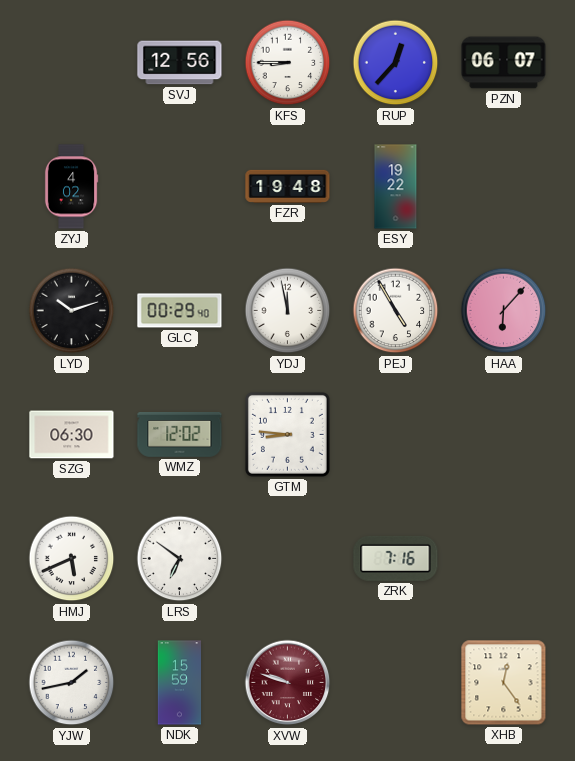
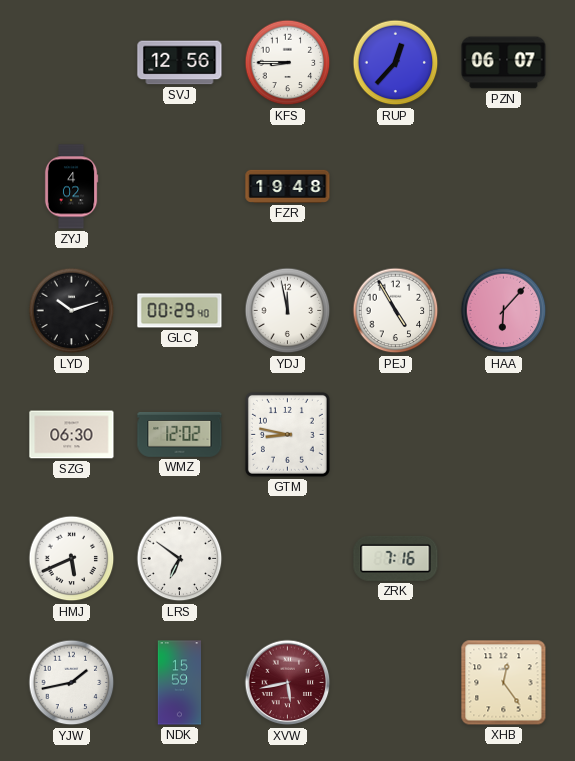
ESY: 19:22 -> none (396, 187)
GTM: 8:46 -> 8:47 (287, 434)
XVW: 9:48 -> 5:43 (288, 683)
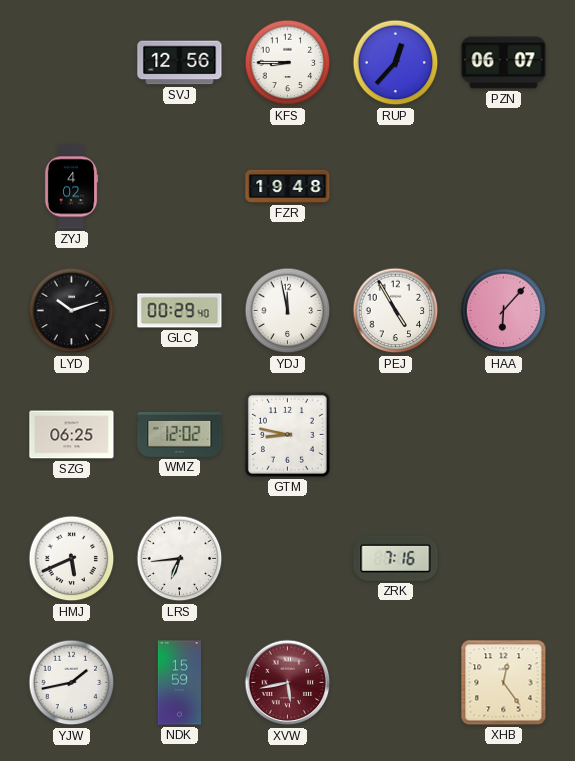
SZG: 06:30 -> 06:25 (72, 435)
LRS: 6:51 -> 6:44 (180, 559)
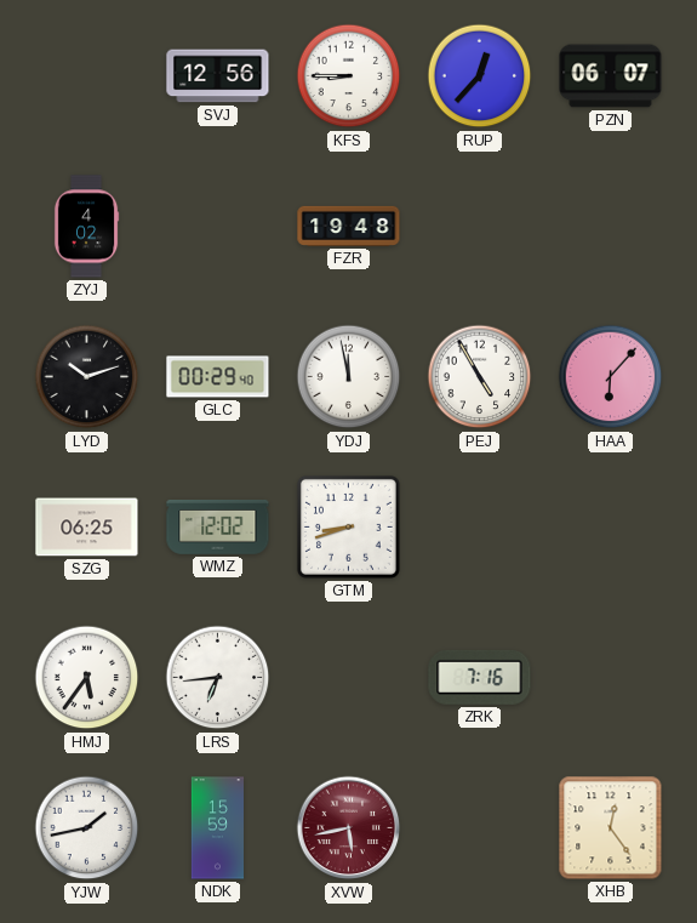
GTM: 8:47 -> 8:42 (348, 526)
HMJ: 5:41 -> 5:36 (87, 678)
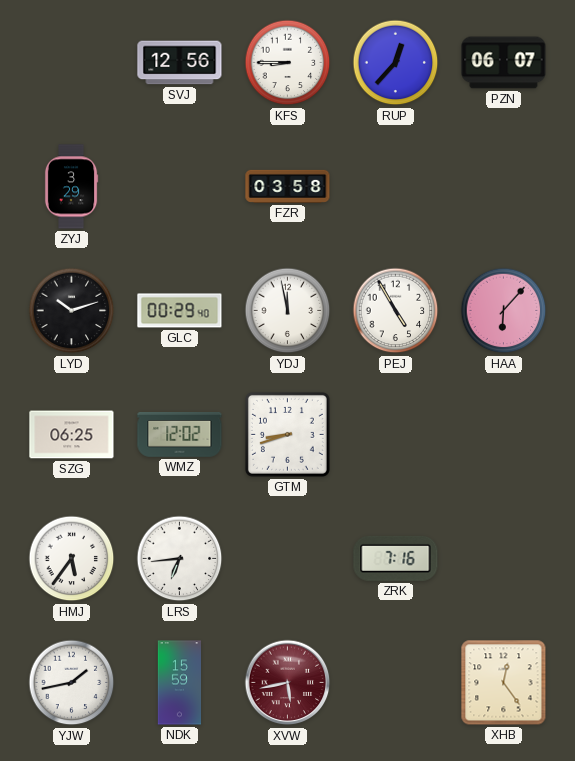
ZYJ: 4:02 -> 3:29 (71, 187)
FZR: 19:48 -> 03:58 (288, 186)
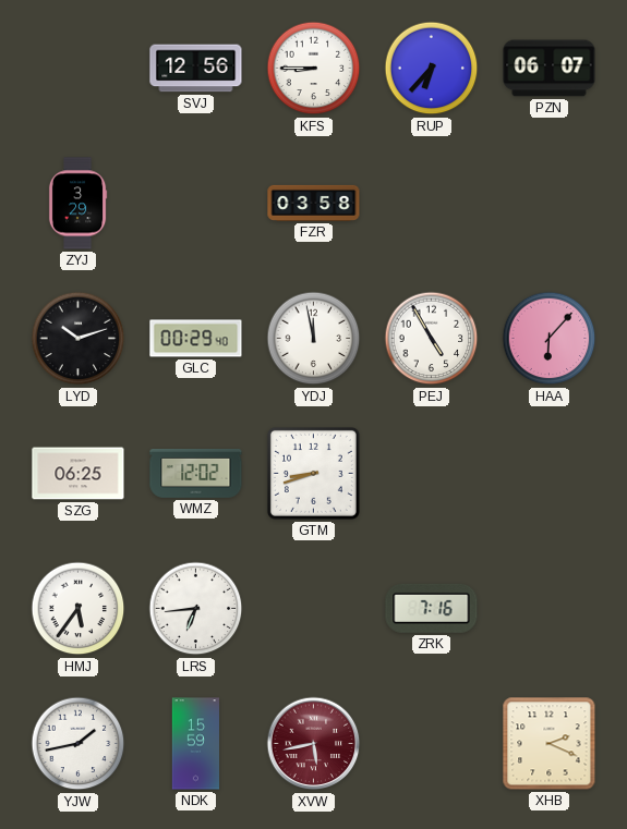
RUP: 12:37 -> 6:37 (432, 69)
XHB: 12:24 -> 2:19 (550, 744)
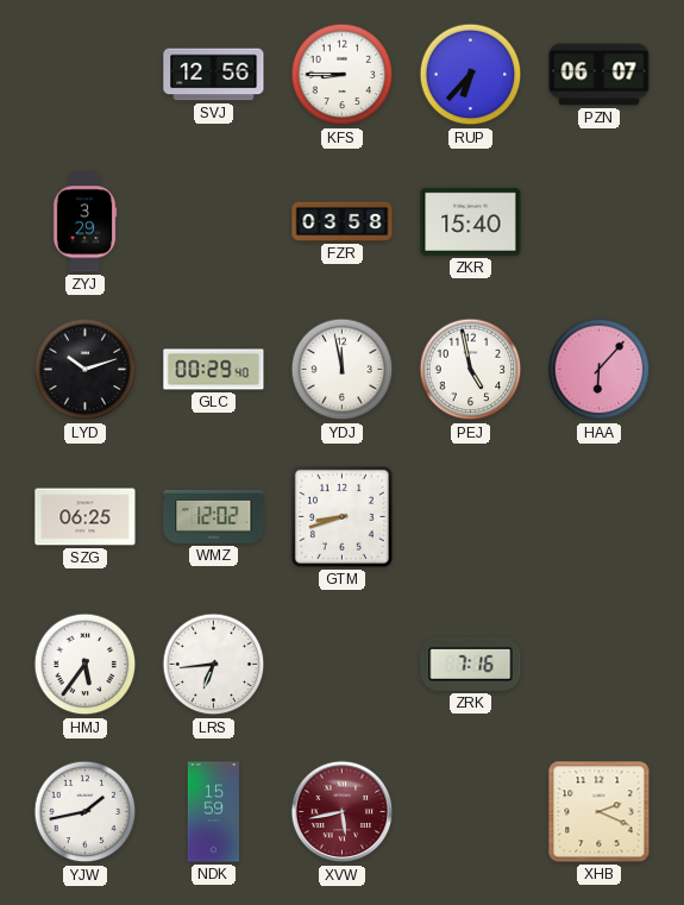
ZKR: none -> 15:40 (471, 221)
PEJ: 4:55 -> 4:58 (471, 370)
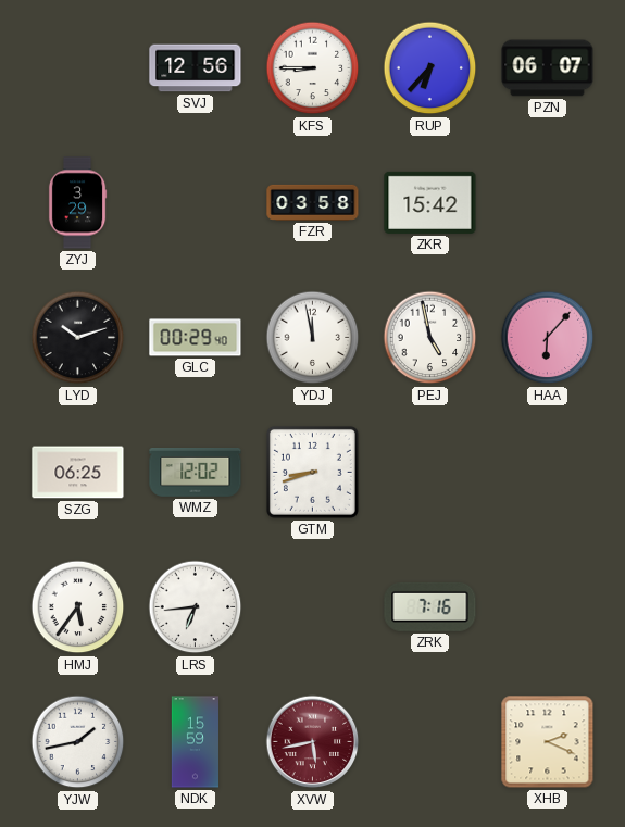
ZKR: 15:40 -> 15:42 (430, 202)
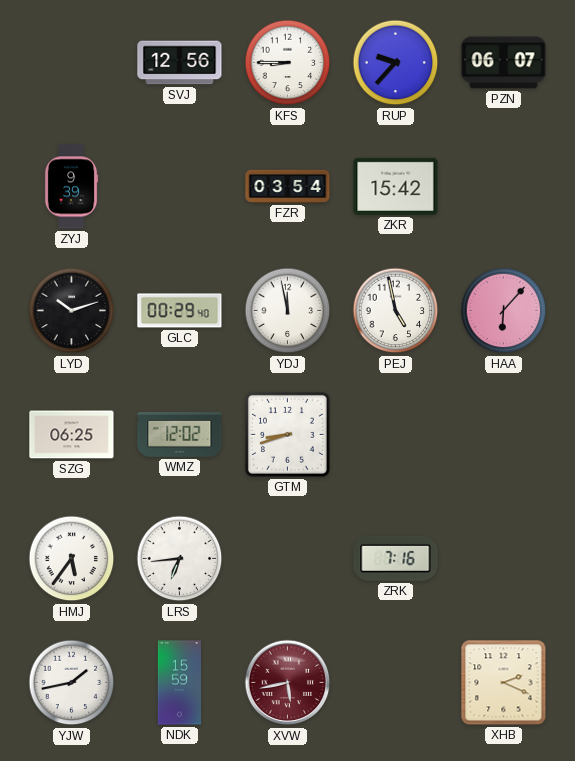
RUP: 6:37 -> 9:37 (396, 63)
ZYJ: 3:29 -> 9:39 (71, 187)
FZR: 03:58 -> 03:54 (288, 186)
